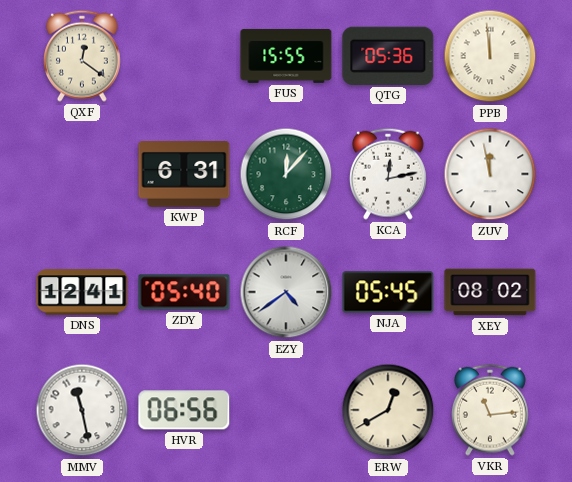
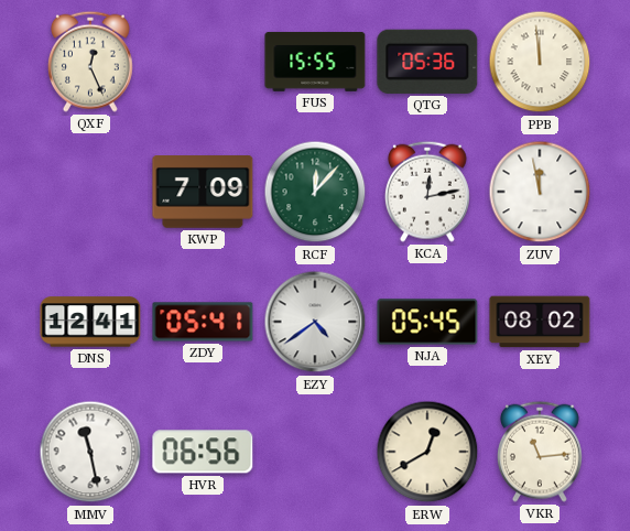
QXF: 12:21 -> 12:26 (90, 62)
KWP: 6:31 -> 7:09 (203, 193)
ZDY: 05:40 -> 05:41 (203, 322)
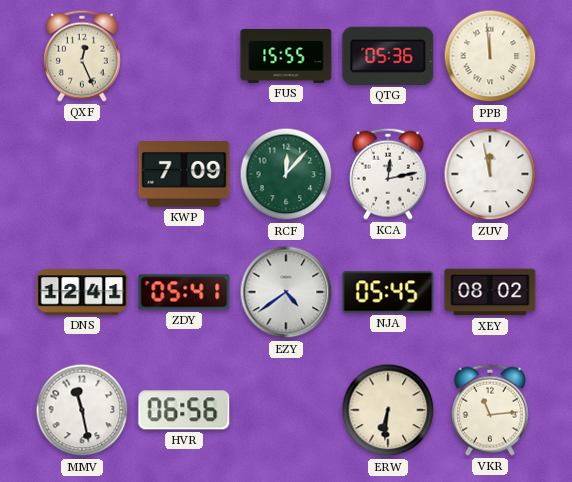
ERW: 12:40 -> 6:31 (388, 410)
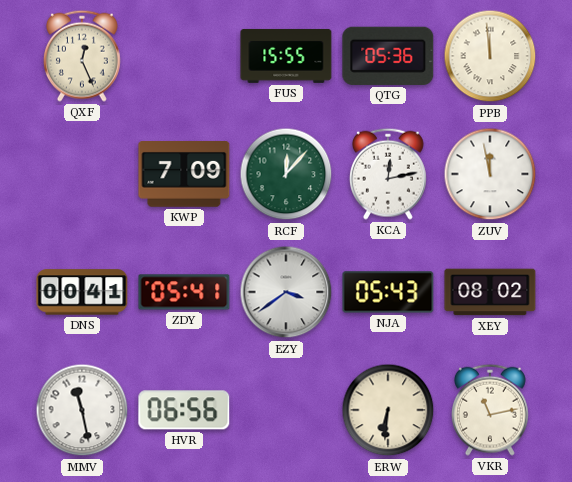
DNS: 12:41 -> 00:41 (82, 292)
EZY: 4:39 -> 3:39 (286, 292)
NJA: 05:45 -> 05:43 (388, 292)
VKR: 11:14 -> 11:13 (490, 410)
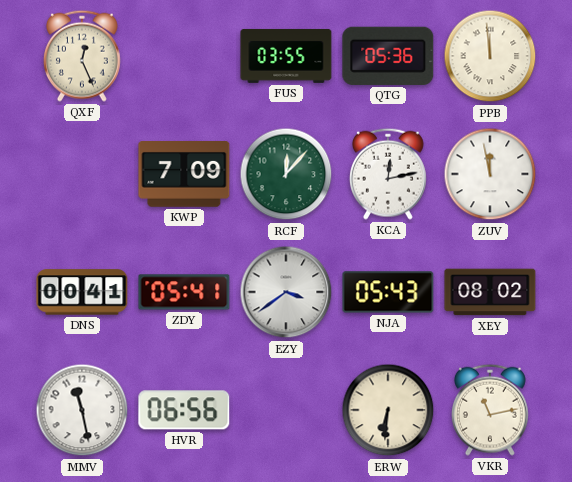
FUS: 15:55 -> 03:55 (286, 56)
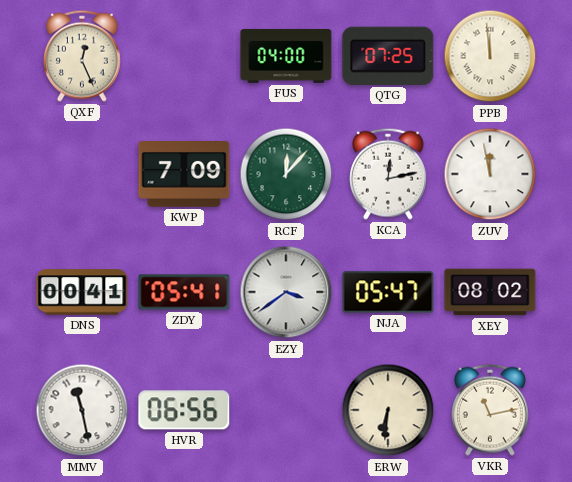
FUS: 03:55 -> 04:00 (286, 56)
QTG: 05:36 -> 07:25 (388, 56)
NJA: 05:43 -> 05:47 (388, 292)
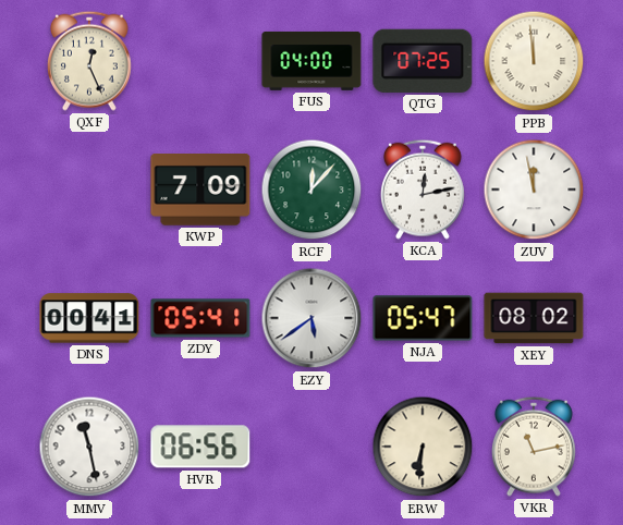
EZY: 3:39 -> 5:39 (311, 318)
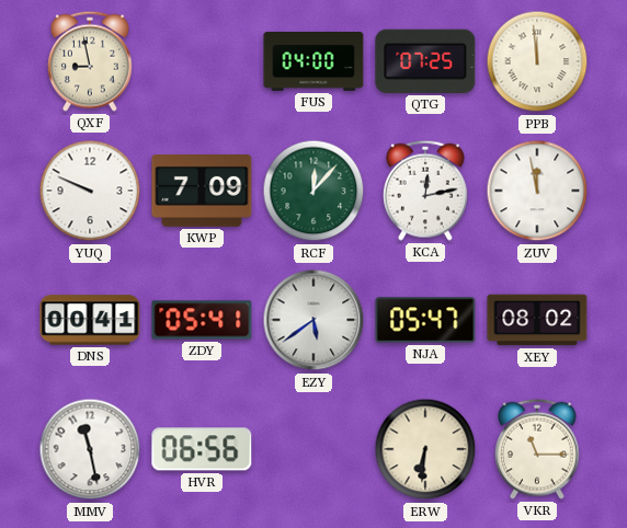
QXF: 12:26 -> 8:58 (90, 61)
YUQ: none -> 9:49 (90, 191)
VKR: 11:13 -> 11:15 (537, 449)
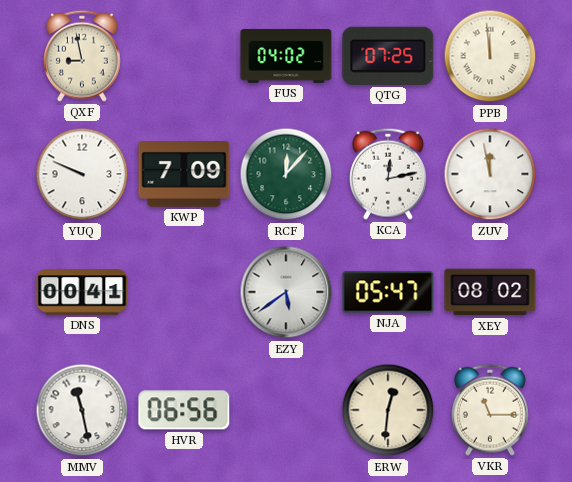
FUS: 04:00 -> 04:02 (286, 56)
ZDY: 05:41 -> none (202, 320)
ERW: 6:31 -> 12:31 (388, 410)
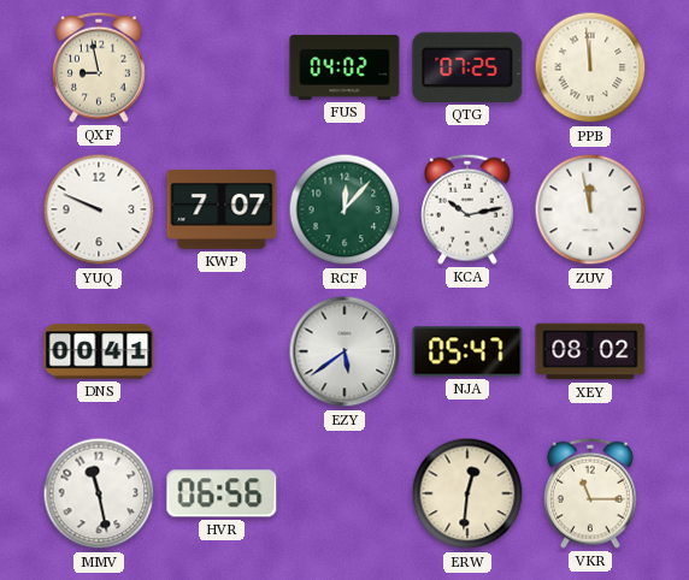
KWP: 7:09 -> 7:07 (222, 211)
KCA: 12:13 -> 10:13 (467, 209)
